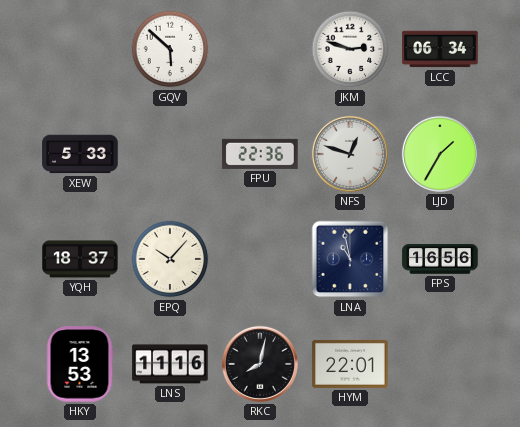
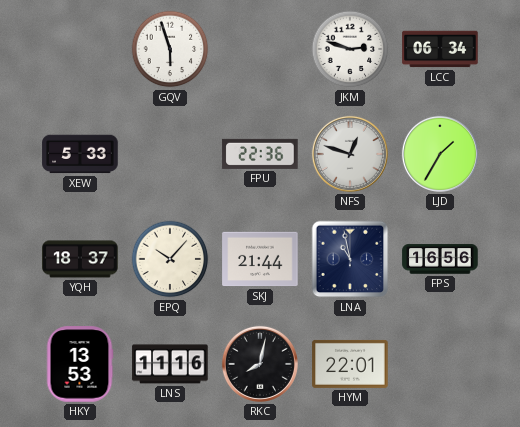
GQV: 5:52 -> 5:57 (170, 49)
SKJ: none -> 21:44 (260, 259)
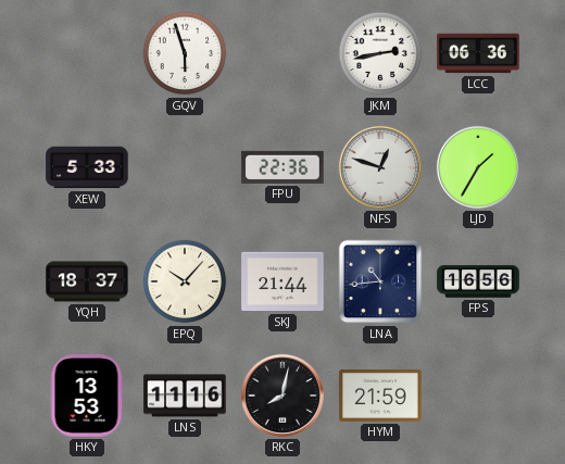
JKM: 2:48 -> 2:43 (380, 53)
LCC: 06:34 -> 06:36 (478, 53)
LNA: 10:58 -> 10:44 (380, 281)
HYM: 22:01 -> 21:59 (380, 396)
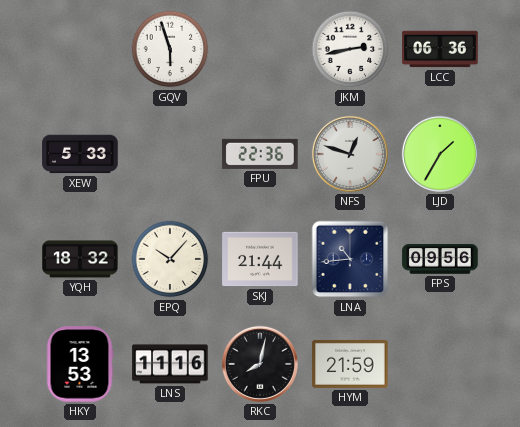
YQH: 18:37 -> 18:32 (80, 259)
FPS: 16:56 -> 09:56 (440, 259)
